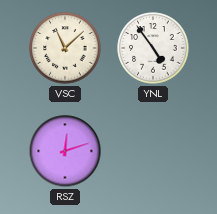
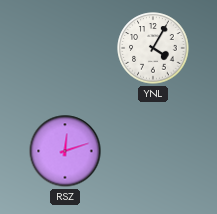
VSC: 11:08 -> none (65, 48)
YNL: 4:54 -> 4:05 (153, 48)
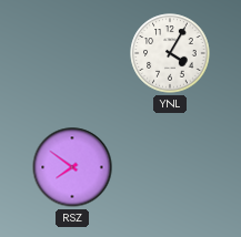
RSZ: 12:12 -> 7:51 (72, 167)
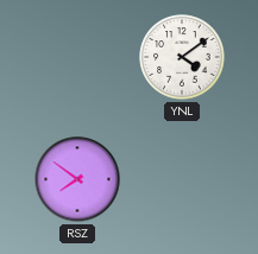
YNL: 4:05 -> 4:09 (182, 57)
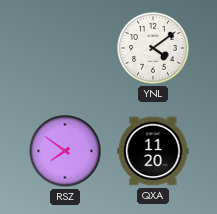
QXA: none -> 11:20 (153, 151)
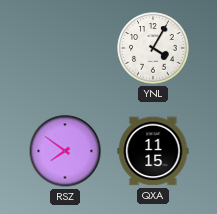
YNL: 4:09 -> 4:05 (153, 48)
QXA: 11:20 -> 11:15 (153, 151)
